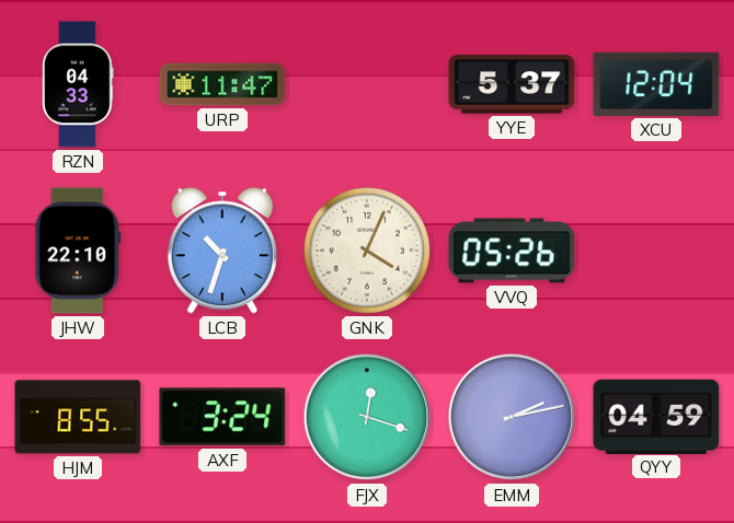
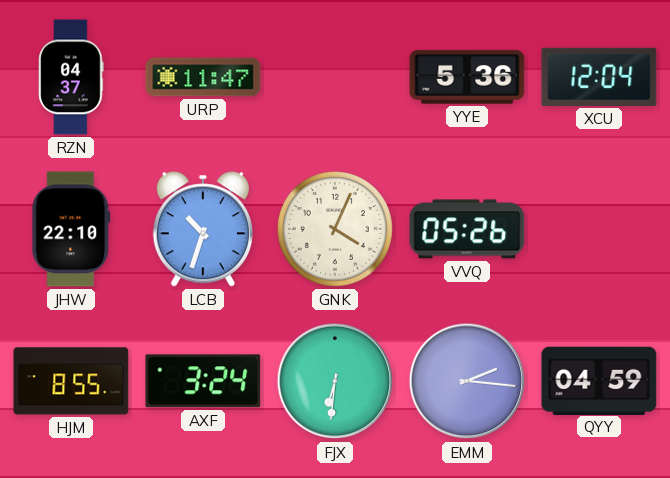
RZN: 04:33 -> 04:37 (71, 77)
YYE: 5:37 -> 5:36 (467, 77)
FJX: 12:18 -> 6:31 (335, 381)
EMM: 2:13 -> 2:16 (467, 381)
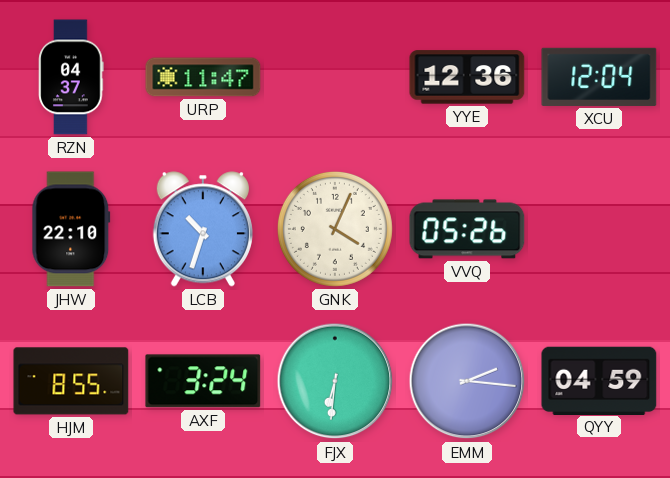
YYE: 5:36 -> 12:36 (467, 77)
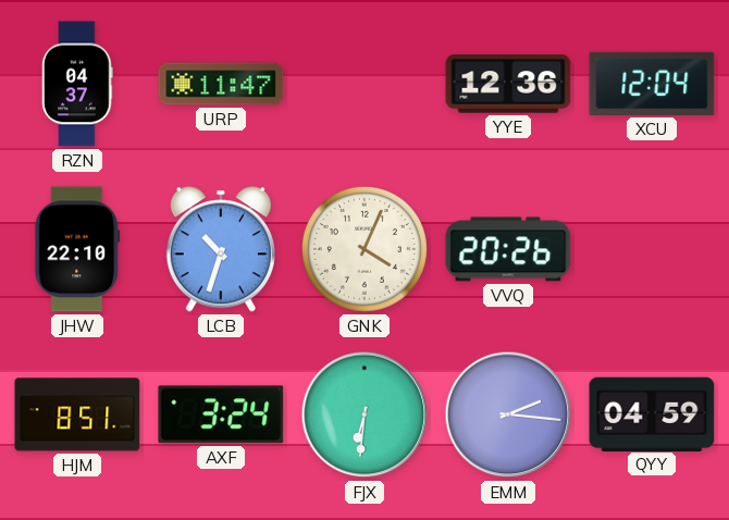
VVQ: 05:26 -> 20:26 (508, 249)
HJM: 8:55 -> 8:51 (77, 414)
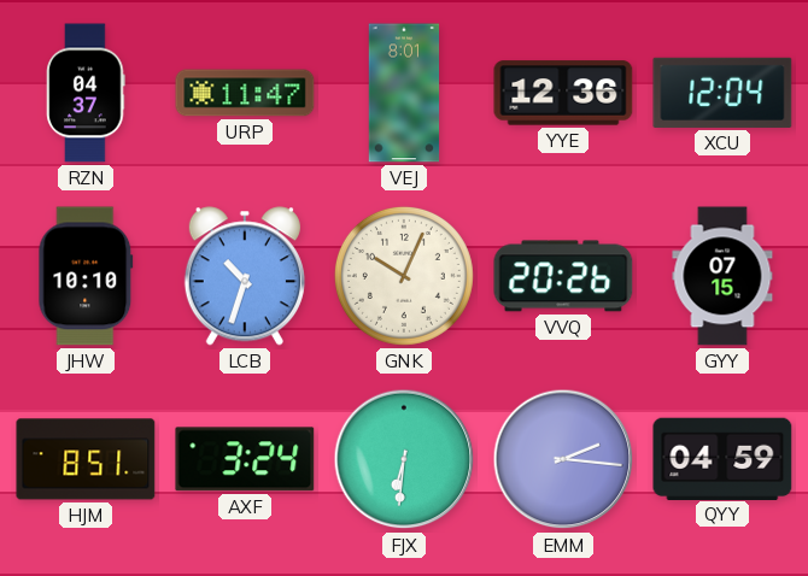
VEJ: none -> 8:01 (404, 93)
JHW: 22:10 -> 10:10 (86, 276)
GNK: 4:04 -> 10:04 (404, 276)
GYY: none -> 07:15 (722, 276)
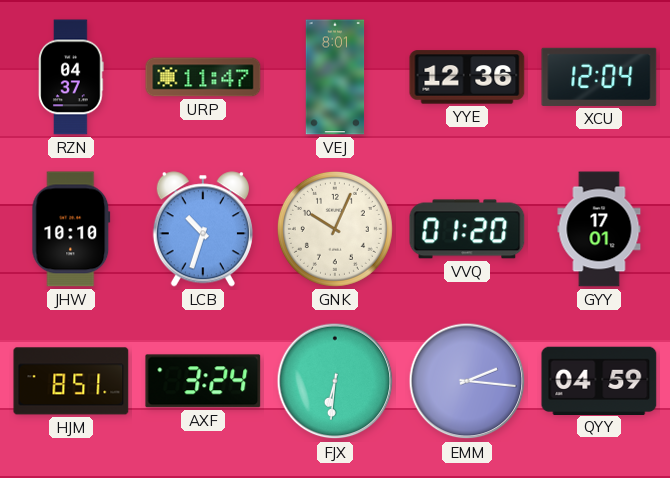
VVQ: 20:26 -> 01:20 (467, 229)
GYY: 07:15 -> 17:01 (599, 229)
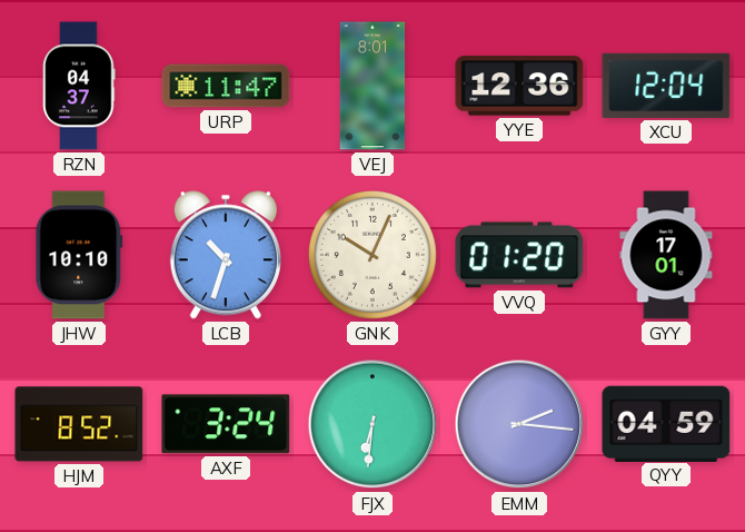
HJM: 8:51 -> 8:52 (79, 424)
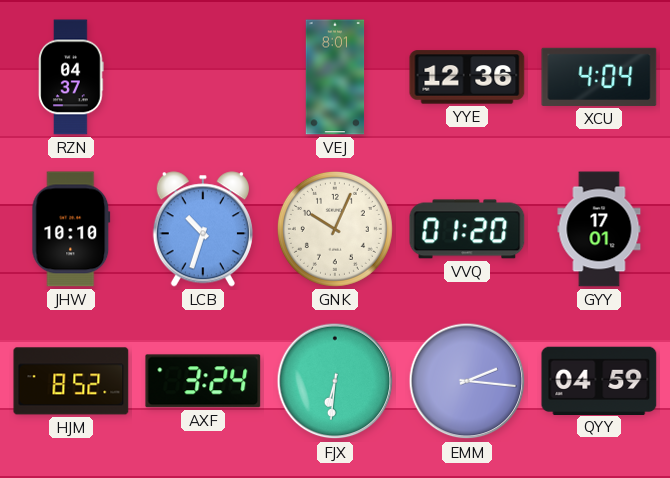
URP: 11:47 -> none (226, 86)
XCU: 12:04 -> 4:04 (599, 77)
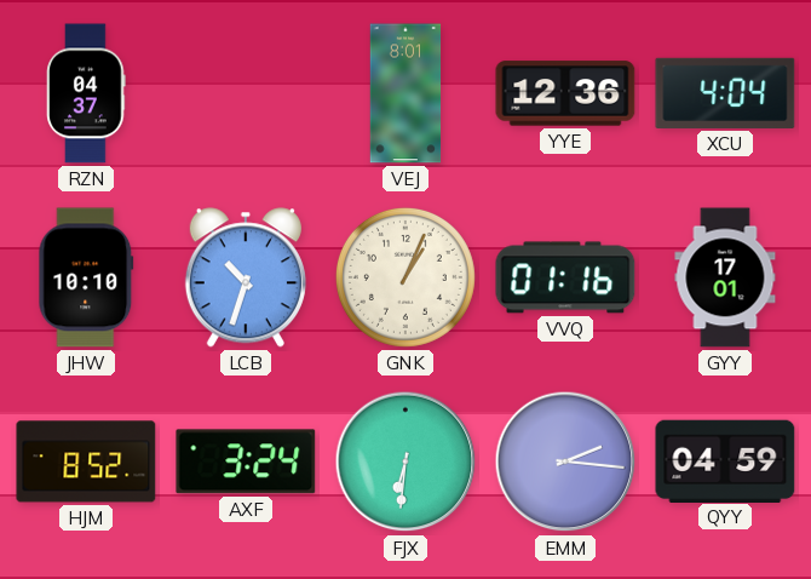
GNK: 10:04 -> 1:04 (405, 277)
VVQ: 01:20 -> 01:16 (565, 277)
